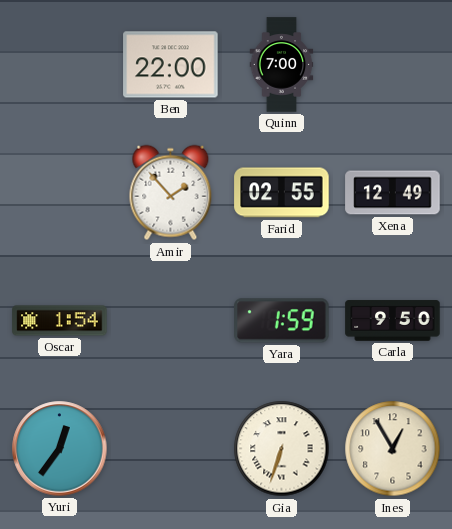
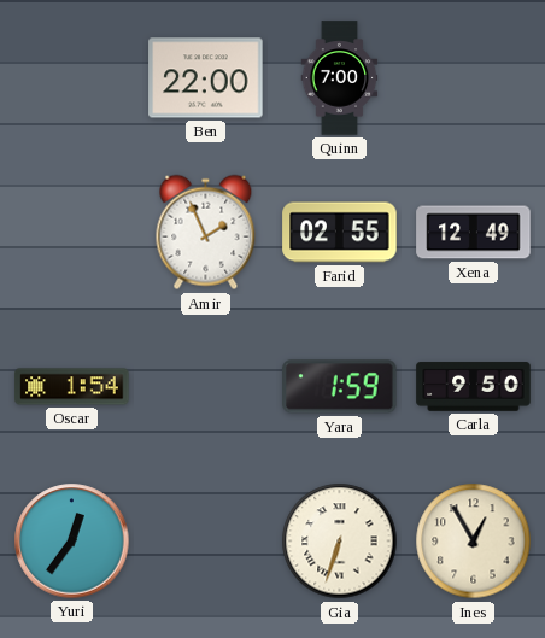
Amir: 1:53 -> 1:56 (206, 233)
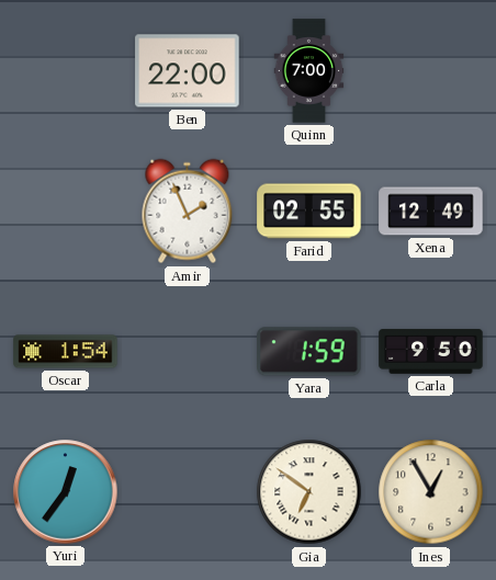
Gia: 6:33 -> 6:51 (309, 492)
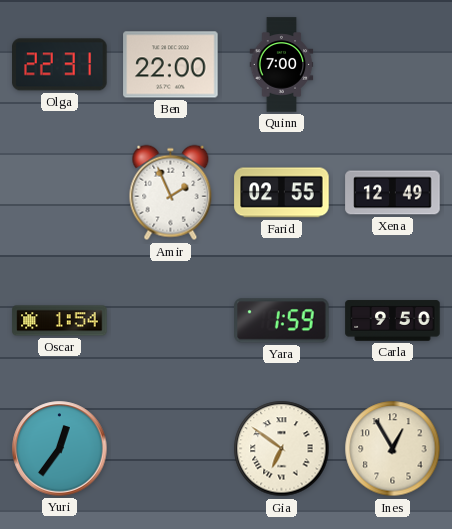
Olga: none -> 22:31 (60, 65)
